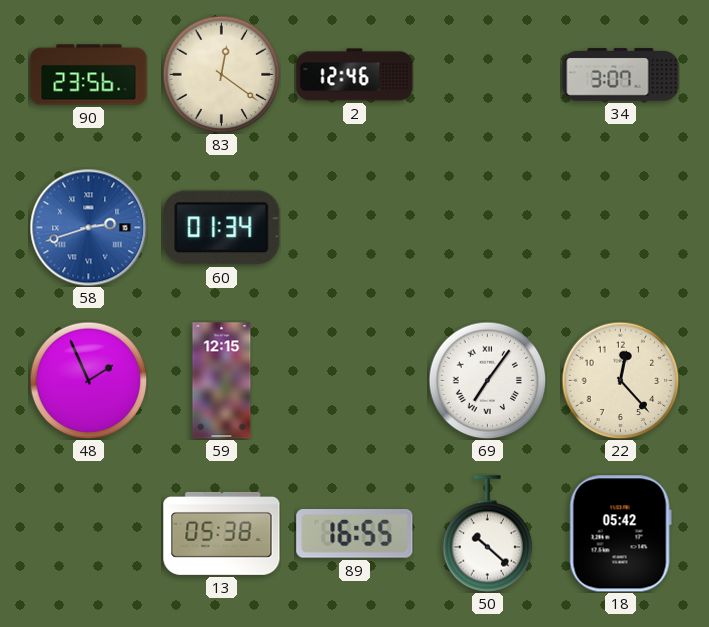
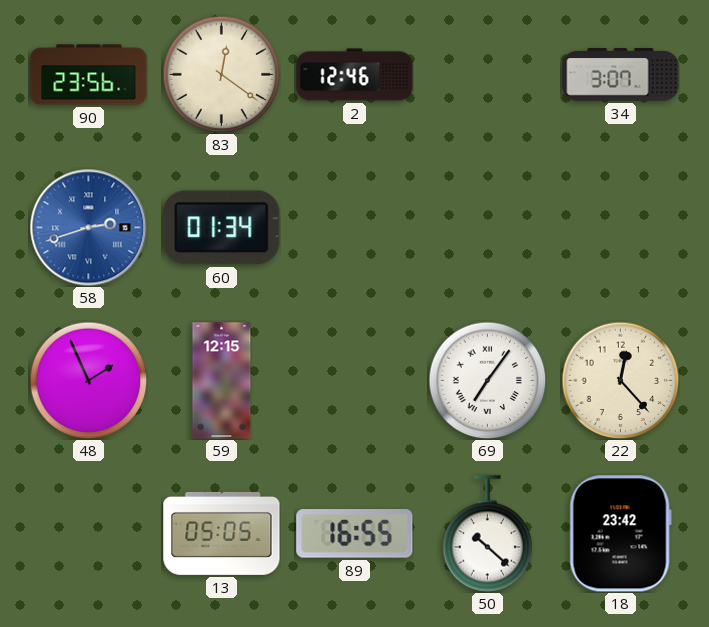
13: 05:38 -> 05:05 (222, 533)
18: 05:42 -> 23:42 (620, 534)
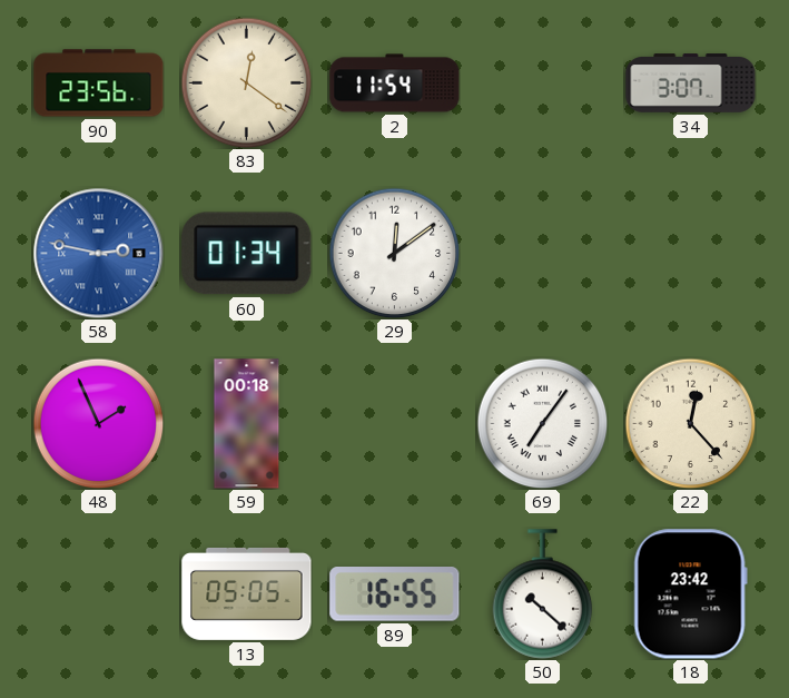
2: 12:46 -> 11:54 (395, 83)
58: 2:42 -> 2:47 (98, 253)
29: none -> 12:09 (394, 253)
59: 12:15 -> 00:18 (247, 424)
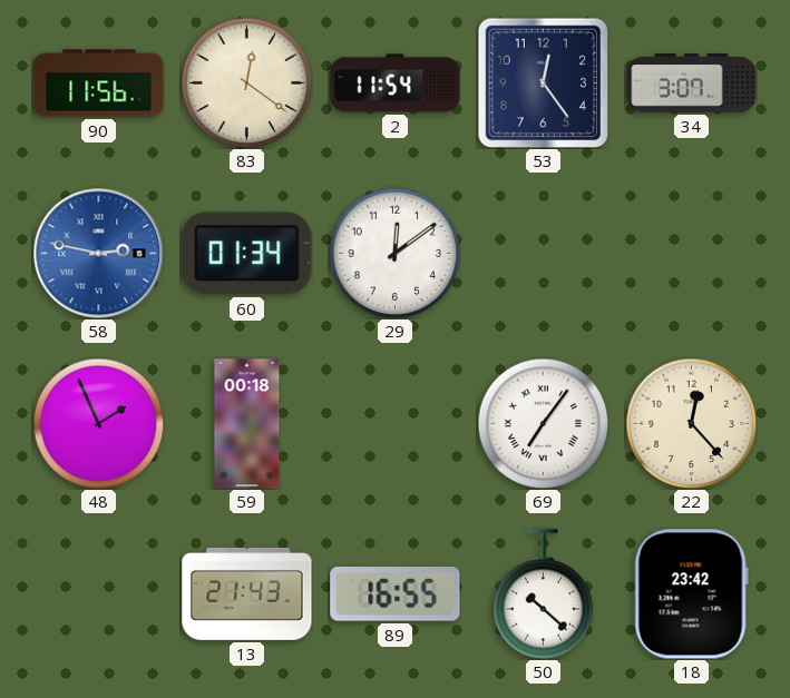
90: 23:56 -> 11:56 (99, 83)
53: none -> 12:24 (543, 82)
13: 05:05 -> 21:43 (247, 593)
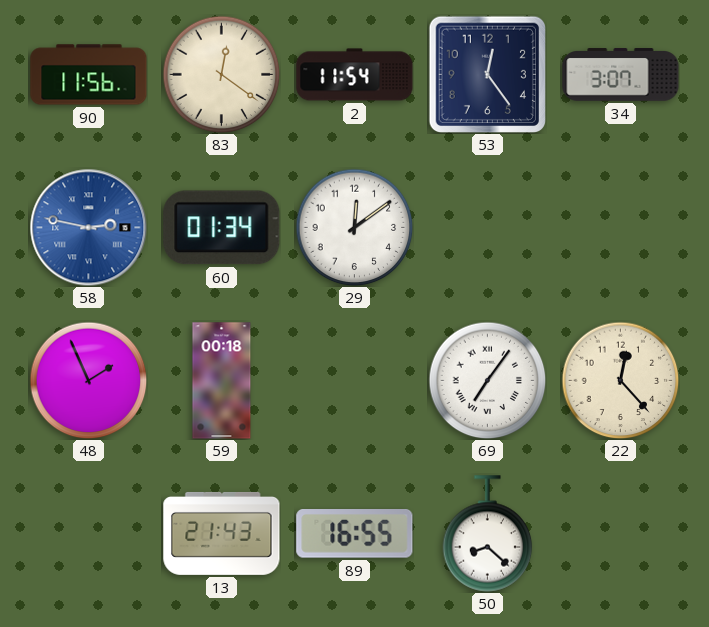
50: 10:22 -> 8:22 (488, 534)
18: 23:42 -> none (691, 594)
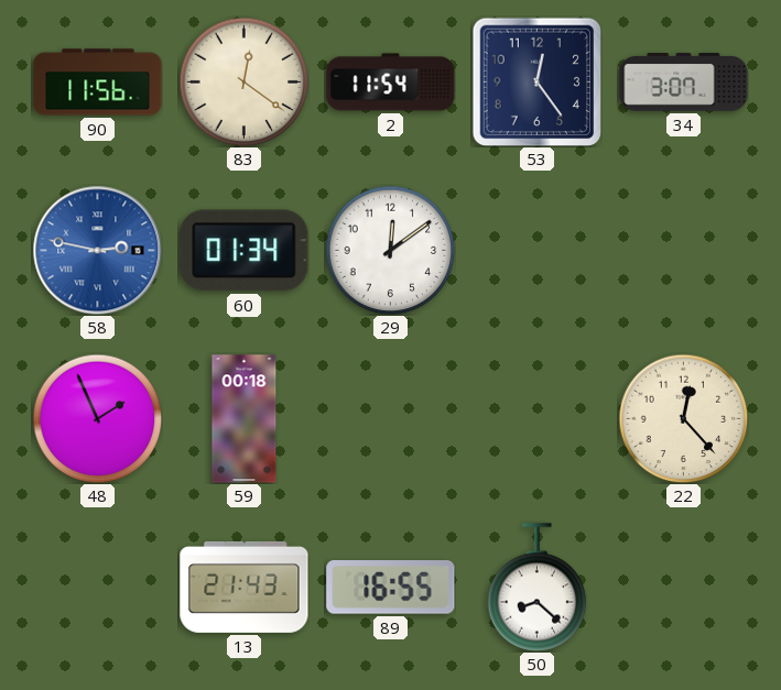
69: 7:06 -> none (487, 380)
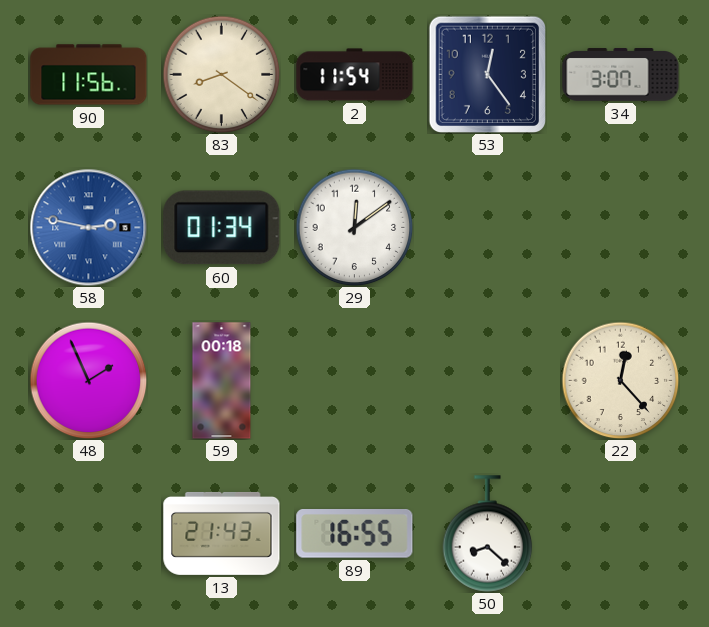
83: 12:21 -> 8:21 (221, 74)
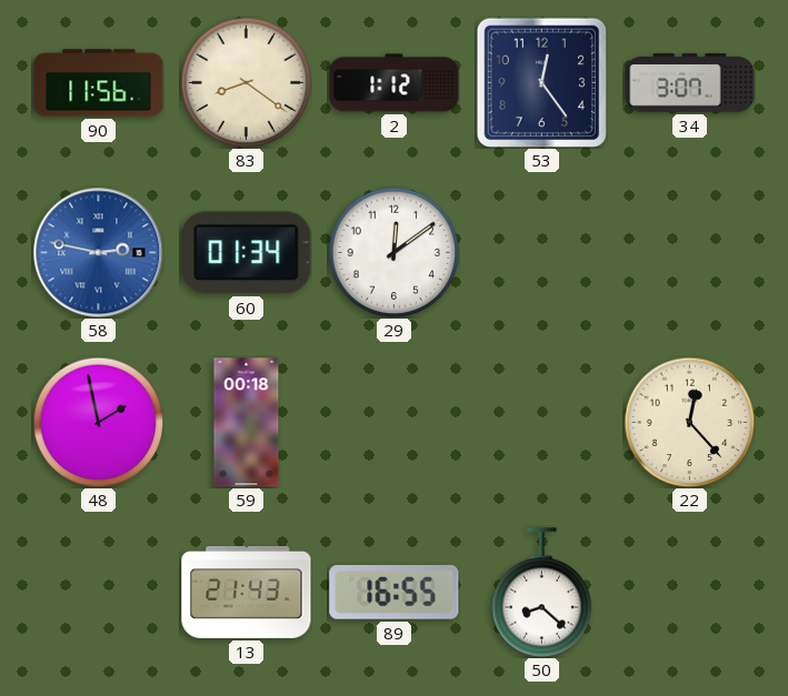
2: 11:54 -> 1:12 (395, 83)
48: 1:56 -> 1:58 (98, 422)
